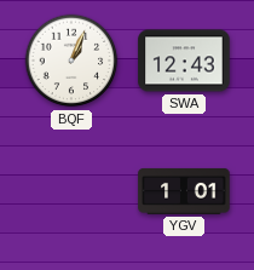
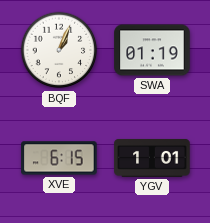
SWA: 12:43 -> 01:19 (152, 50)
XVE: none -> 6:15 (59, 158)
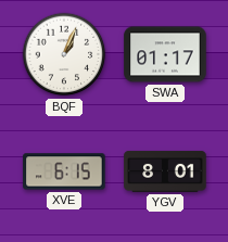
SWA: 01:19 -> 01:17 (165, 54)
YGV: 1:01 -> 8:01 (165, 171)
